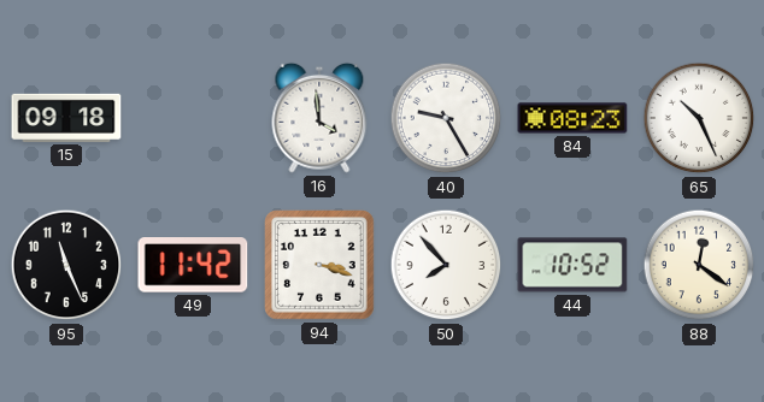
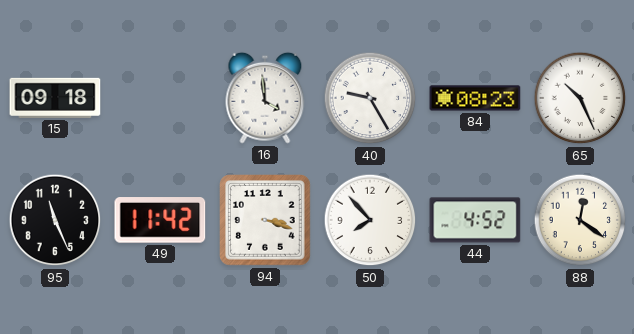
44: 10:52 -> 4:52 (475, 220)
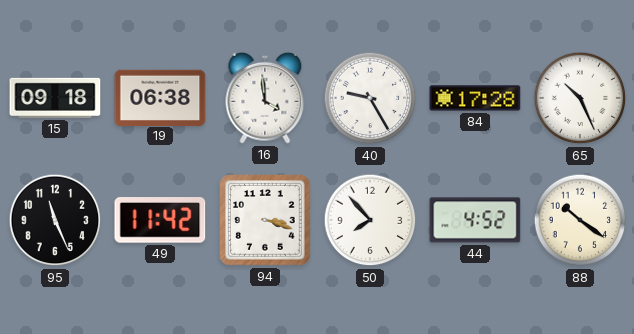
19: none -> 06:38 (160, 97)
84: 08:23 -> 17:28 (475, 98)
88: 12:21 -> 10:21 (580, 220)
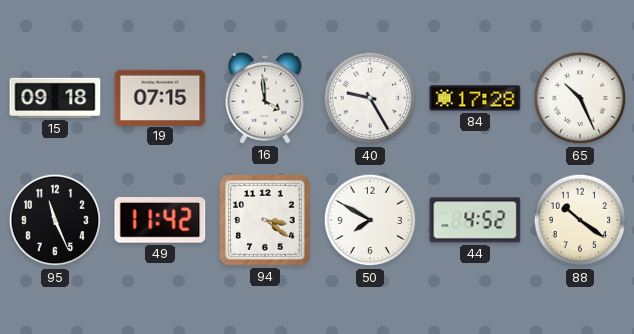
19: 06:38 -> 07:15 (160, 97)
94: 3:18 -> 3:21 (266, 221)
50: 7:53 -> 7:50 (370, 220)
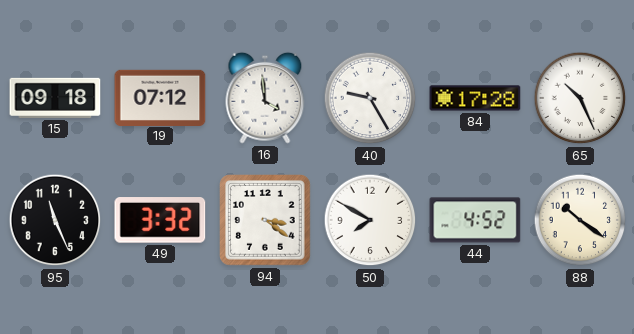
19: 07:15 -> 07:12 (160, 97)
49: 11:42 -> 3:32 (160, 220)
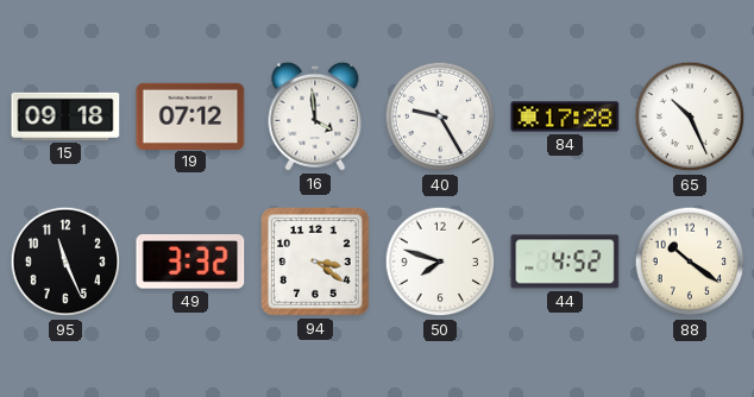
50: 7:50 -> 7:48 (440, 261)
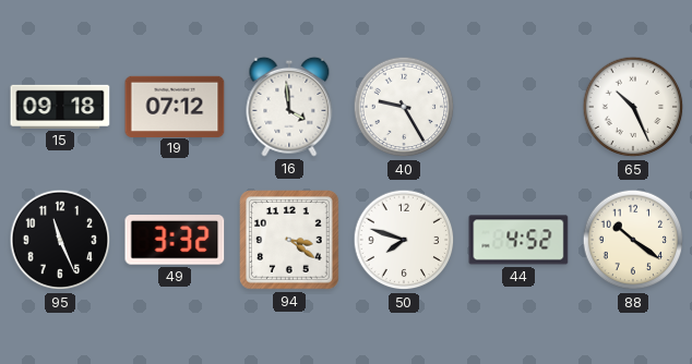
84: 17:28 -> none (565, 116)
